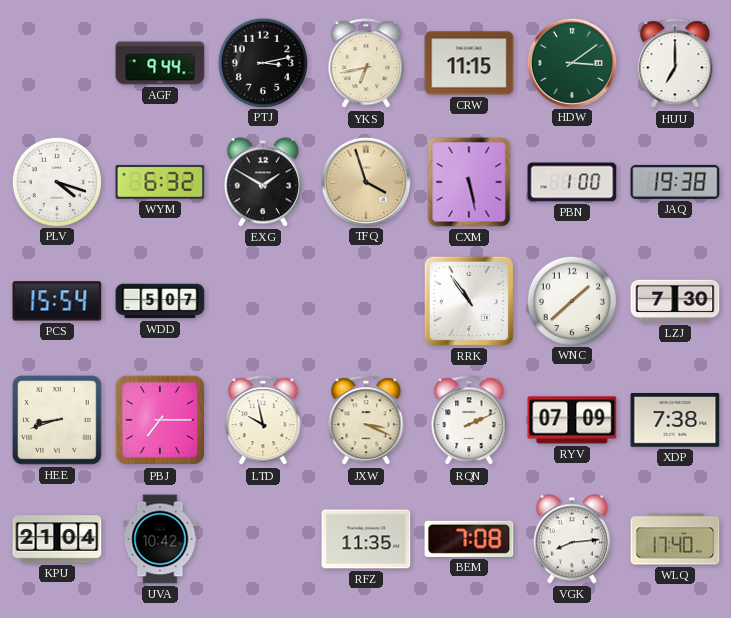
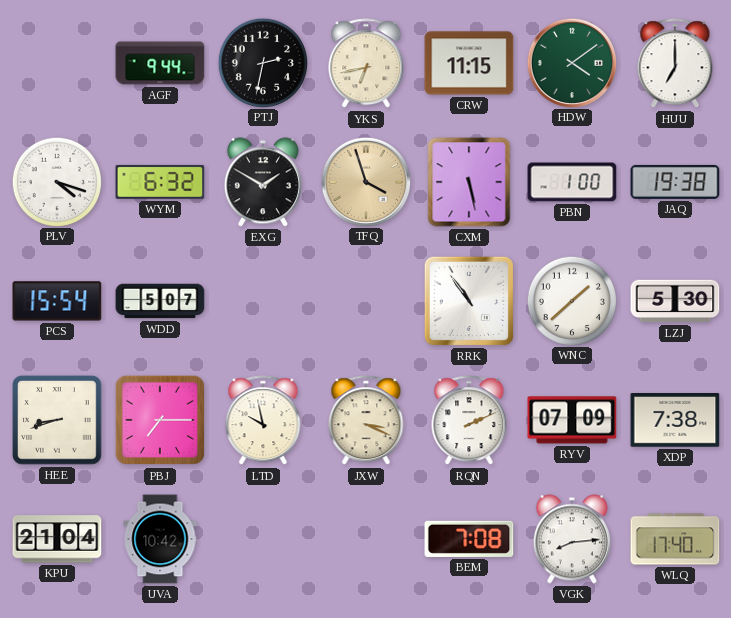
PTJ: 3:13 -> 2:32 (262, 62)
HDW: 3:09 -> 4:09 (571, 62)
LZJ: 7:30 -> 5:30 (675, 301)
RFZ: 11:35 -> none (366, 539)
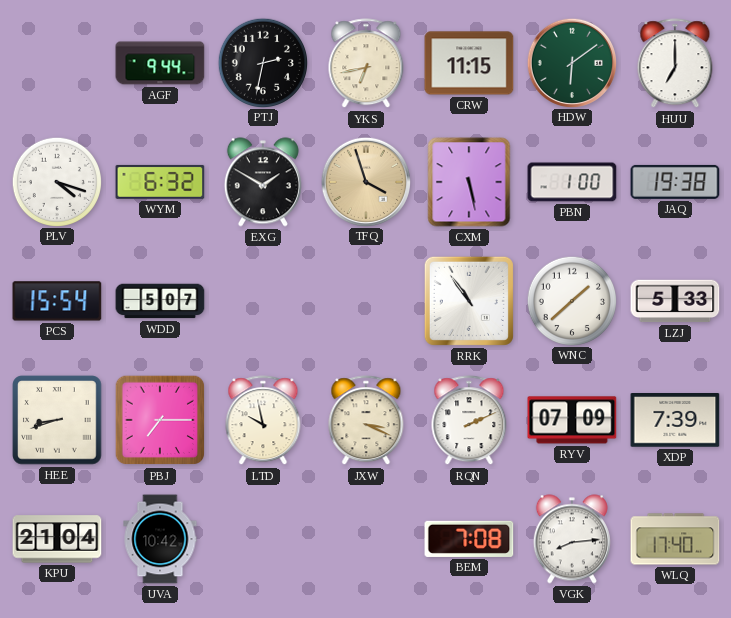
HDW: 4:09 -> 6:09 (571, 62)
LZJ: 5:30 -> 5:33 (675, 301)
XDP: 7:38 -> 7:39 (675, 420)
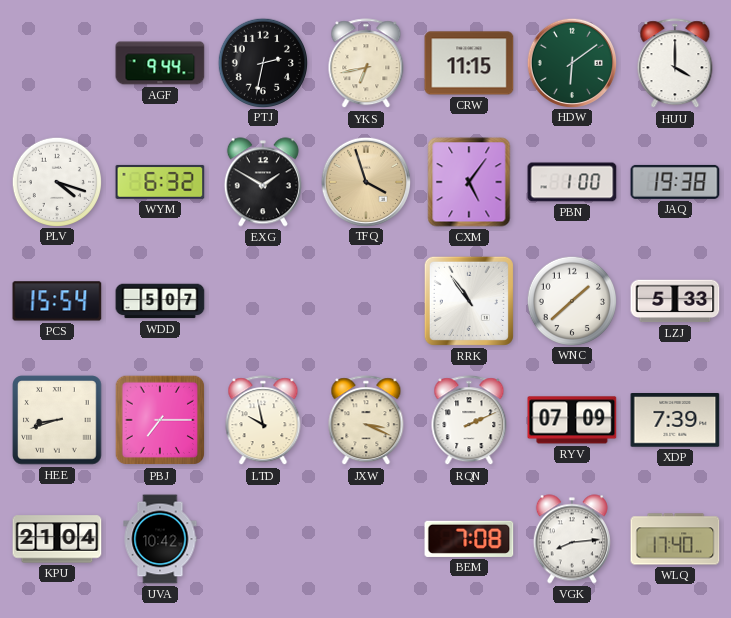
HUU: 7:00 -> 4:00 (675, 64)
CXM: 5:28 -> 5:06 (469, 182)
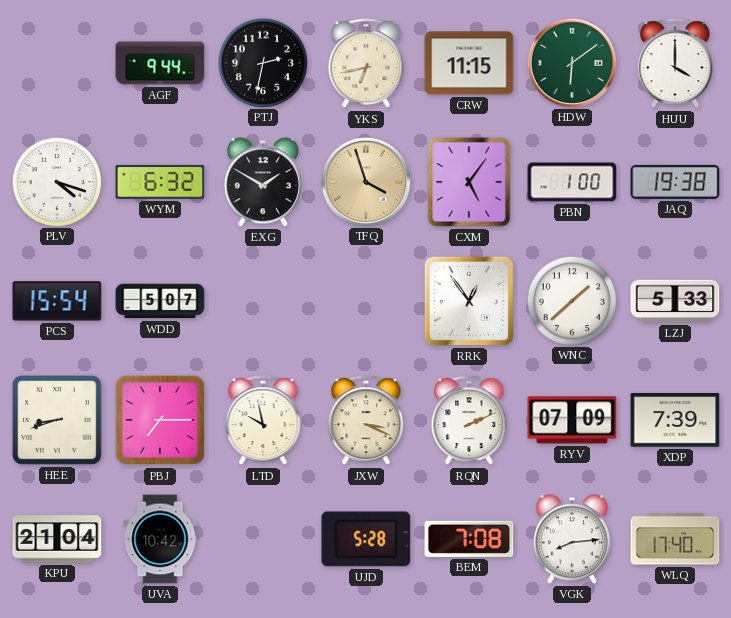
RRK: 10:54 -> 12:54 (469, 301)
UJD: none -> 5:28 (366, 539)
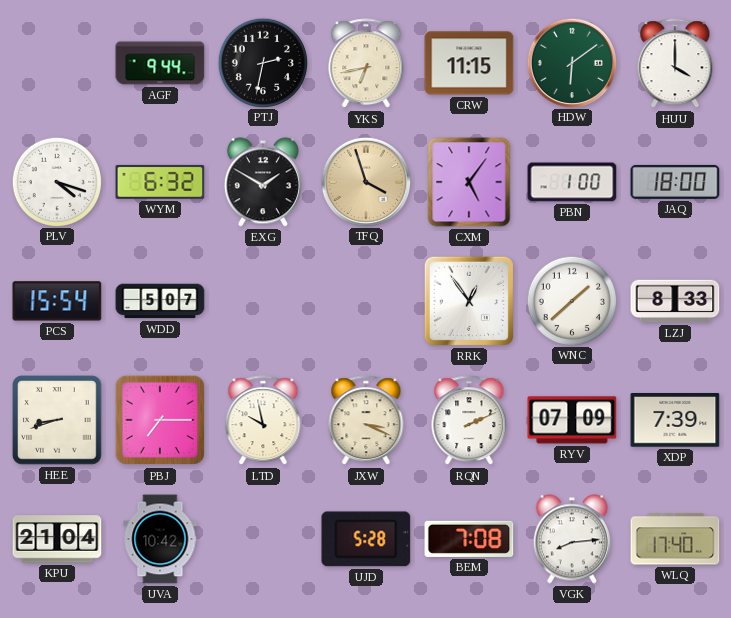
JAQ: 19:38 -> 18:00 (675, 182)
LZJ: 5:33 -> 8:33 (675, 301)
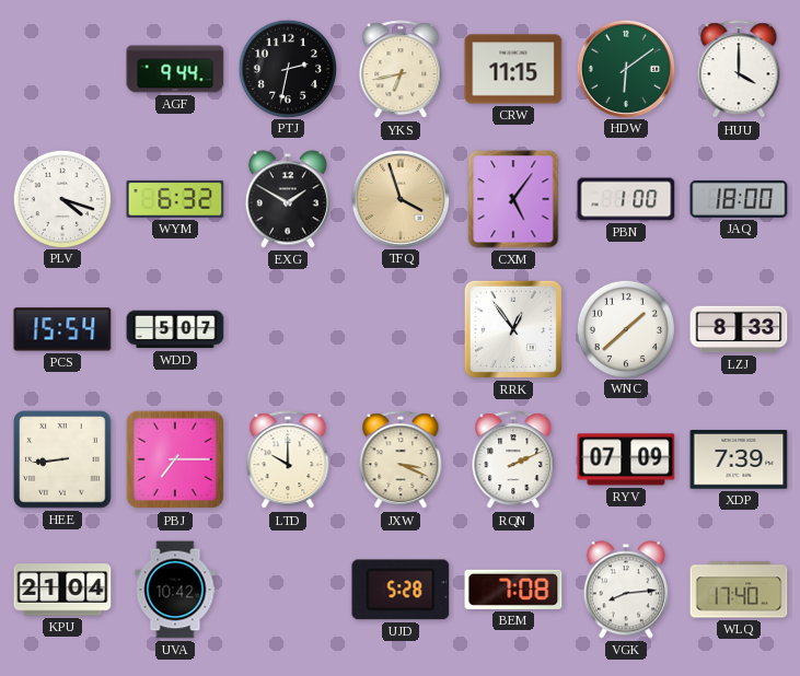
HEE: 8:42 -> 8:44 (62, 459)
LTD: 9:58 -> 10:00 (288, 461)
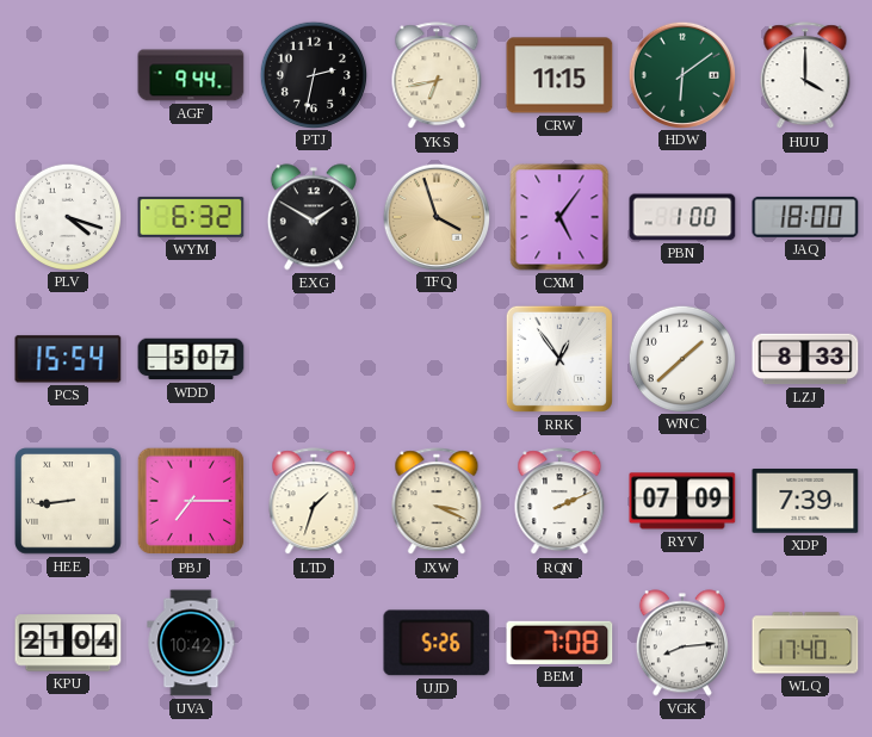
LTD: 10:00 -> 1:33 (314, 502)
UJD: 5:28 -> 5:26 (437, 643)
